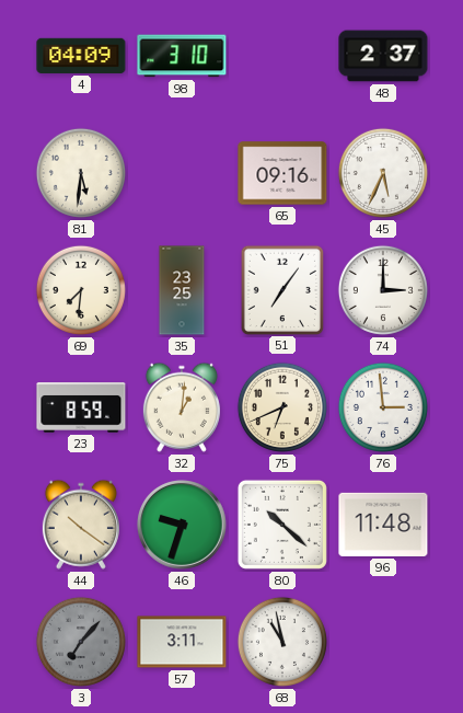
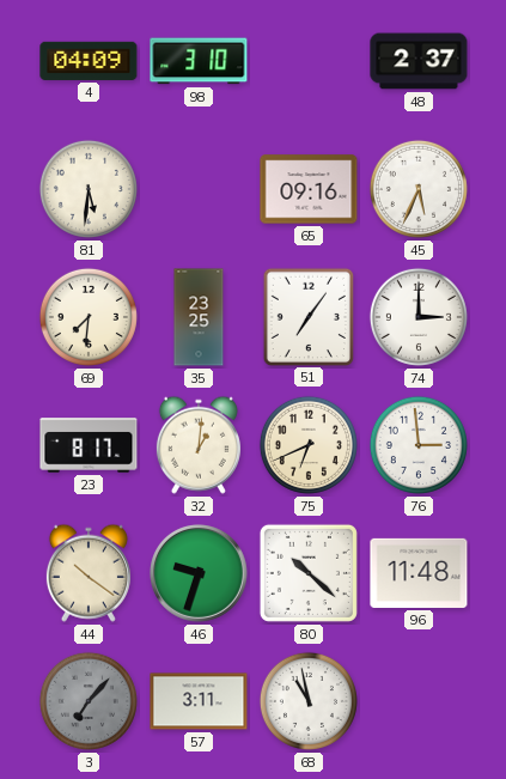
23: 8:59 -> 8:17 (89, 445)
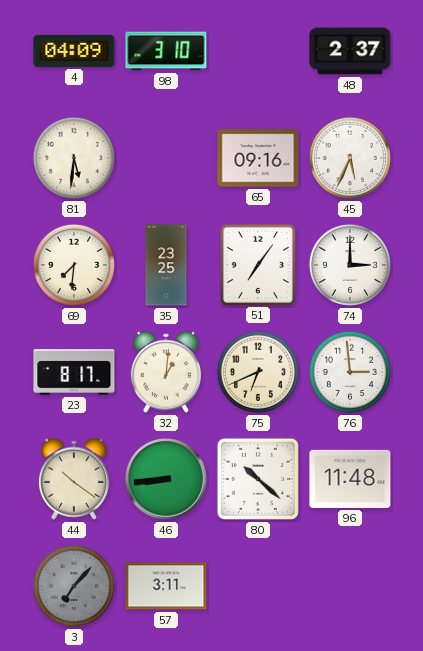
46: 9:33 -> 8:44 (166, 479)
68: 10:58 -> none (309, 701)
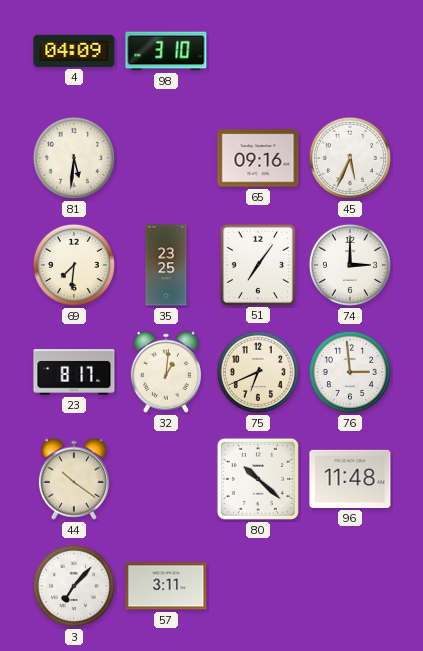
48: 2:37 -> none (350, 51)
46: 8:44 -> none (166, 479)
3 dial: grey -> white (74, 586)
